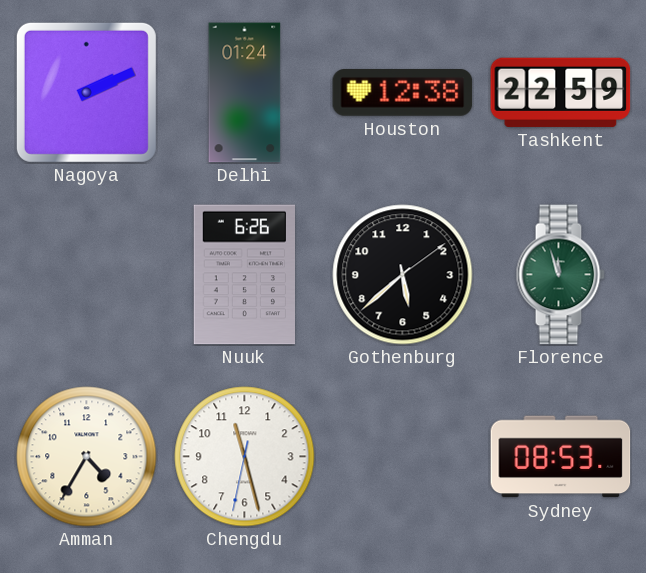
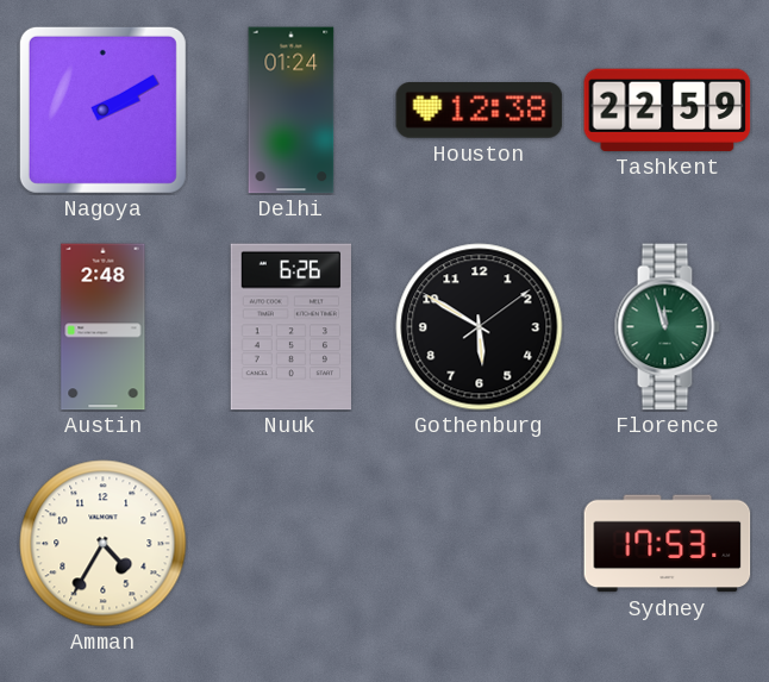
Nagoya: 2:11 -> 2:10 (102, 110)
Austin: none -> 2:48 (104, 327)
Gothenburg: 5:38 -> 5:50 (480, 327)
Chengdu: 11:27 -> none (245, 457)
Sydney: 08:53 -> 17:53 (668, 544)
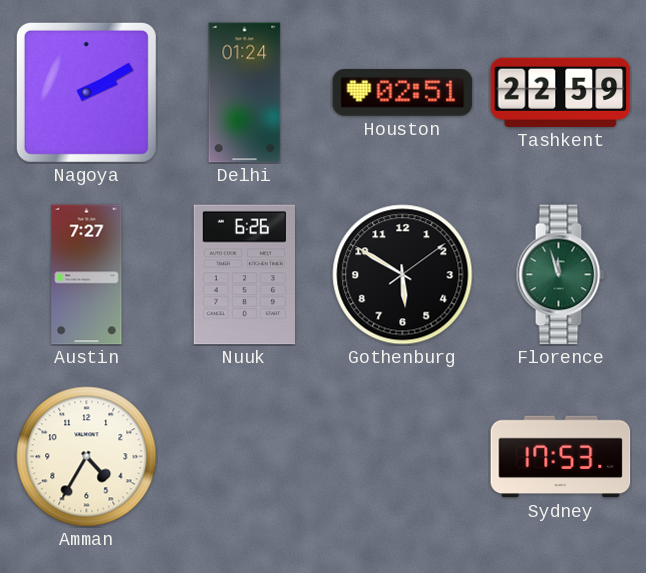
Houston: 12:38 -> 02:51 (403, 93)
Austin: 2:48 -> 7:27 (87, 275)
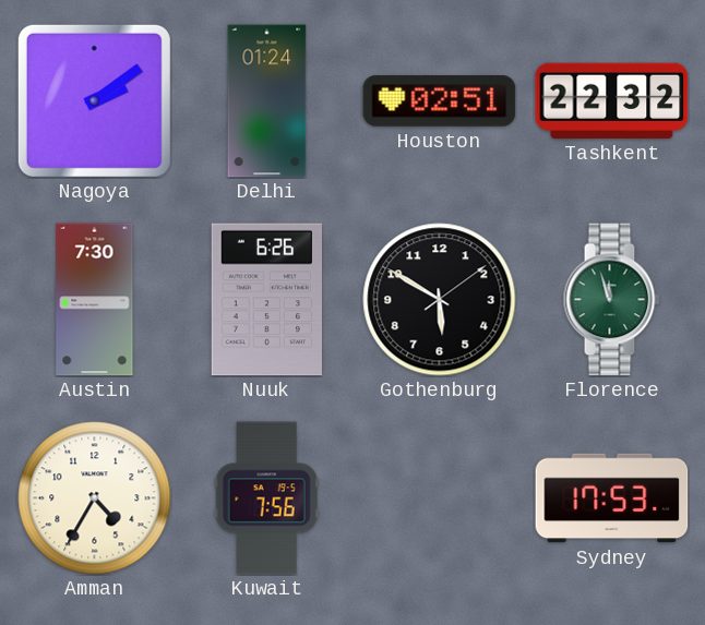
Nagoya: 2:10 -> 2:09 (94, 100)
Tashkent: 22:59 -> 22:32 (612, 100)
Austin: 7:27 -> 7:30 (95, 300)
Kuwait: none -> 7:56 (266, 498)
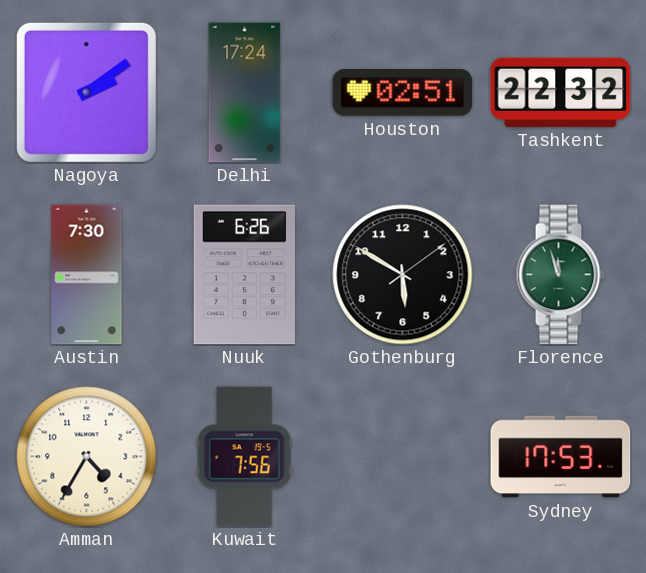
Delhi: 01:24 -> 17:24 (245, 93)
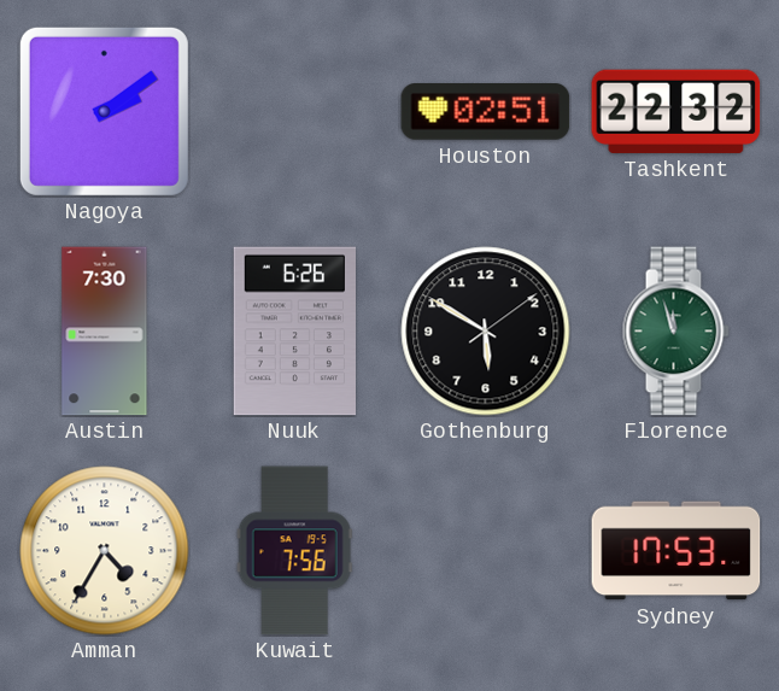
Delhi: 17:24 -> none (245, 93)
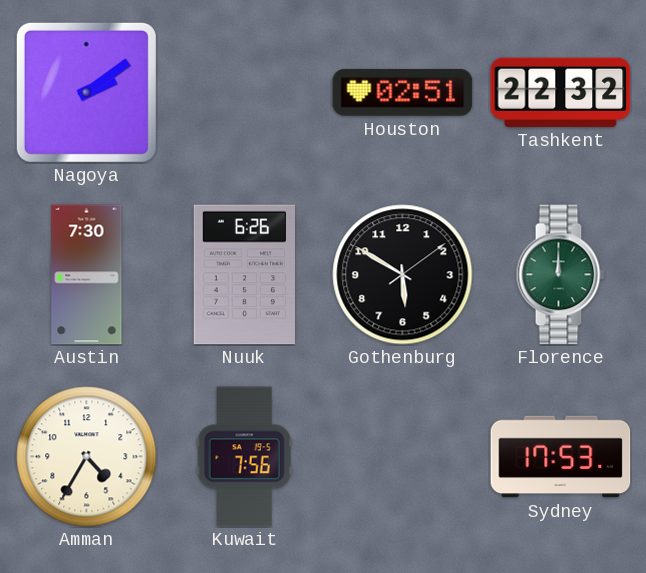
Florence: 11:57 -> 12:00 (560, 275)
